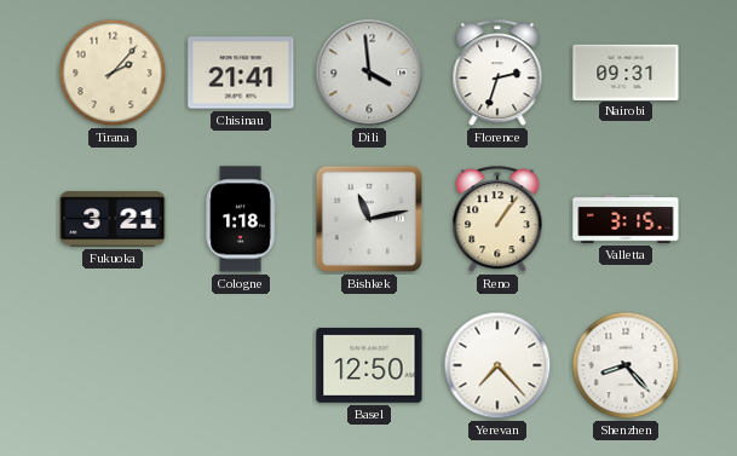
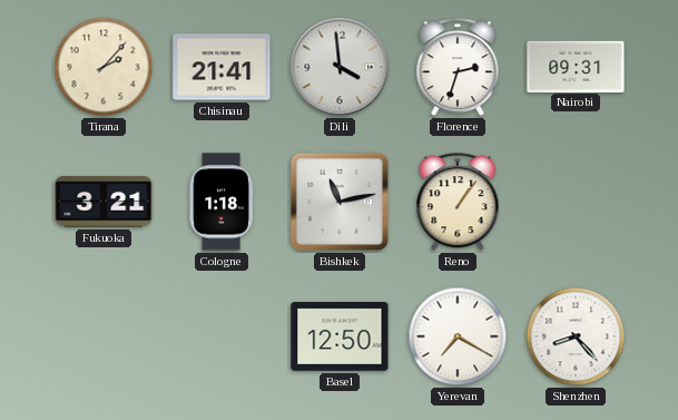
Valletta: 3:15 -> none (626, 219)
Yerevan: 7:23 -> 7:20 (458, 336)
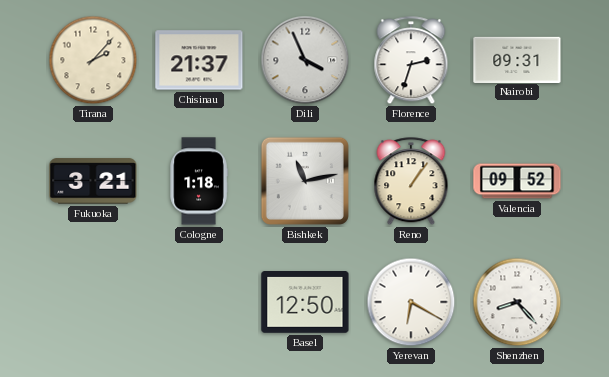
Chisinau: 21:41 -> 21:37 (199, 60)
Dili: 3:59 -> 3:56 (305, 60)
Valencia: none -> 09:52 (517, 181)
Yerevan: 7:20 -> 6:20 (411, 302)
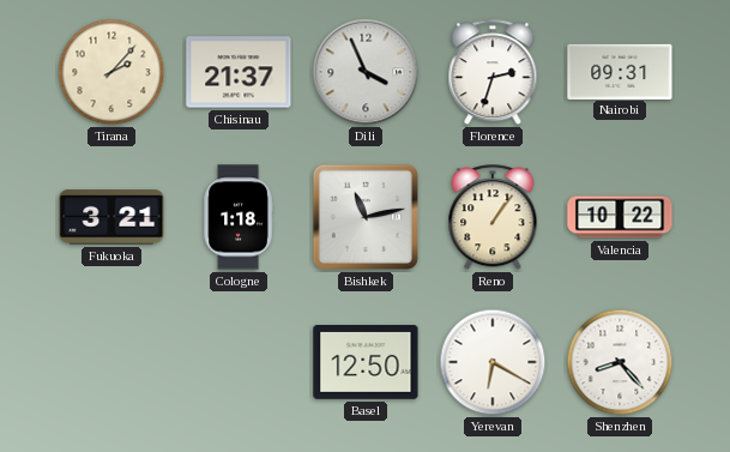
Valencia: 09:52 -> 10:22 (620, 217)
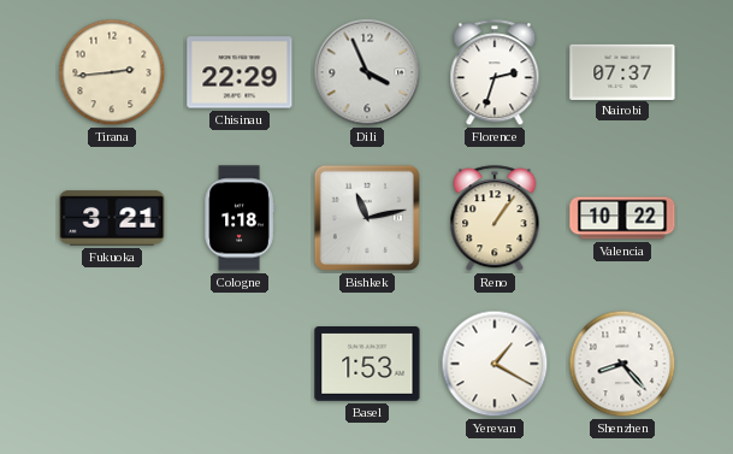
Tirana: 2:07 -> 2:44 (112, 72)
Chisinau: 21:37 -> 22:29 (240, 72)
Nairobi: 09:31 -> 07:37 (622, 71)
Basel: 12:50 -> 1:53 (367, 365)
Yerevan: 6:20 -> 1:20 (495, 364)
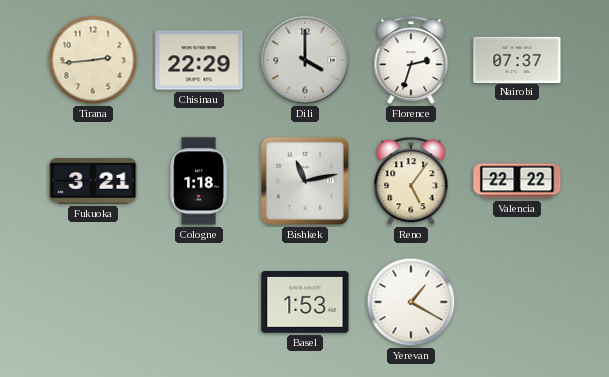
Dili: 3:56 -> 4:00 (305, 60)
Reno: 1:06 -> 5:06 (411, 182)
Valencia: 10:22 -> 22:22 (517, 181)
Shenzhen: 8:23 -> none (622, 364)
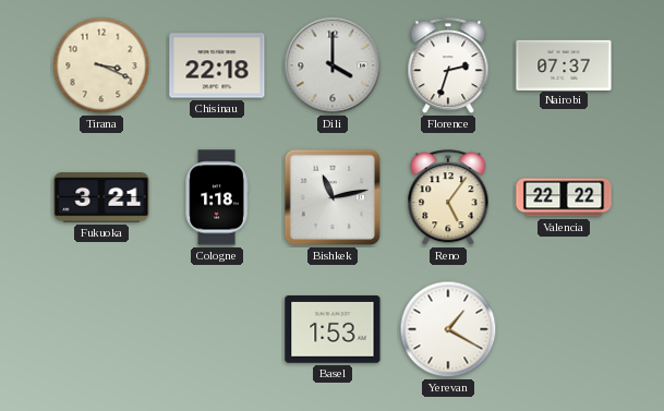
Tirana: 2:44 -> 3:19 (101, 65)
Chisinau: 22:29 -> 22:18 (217, 65)
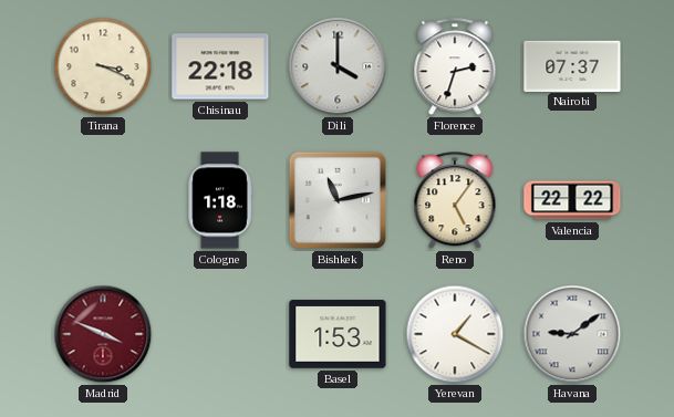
Fukuoka: 3:21 -> none (101, 197)
Madrid: none -> 3:49 (103, 334)
Havana: none -> 9:09 (572, 334)
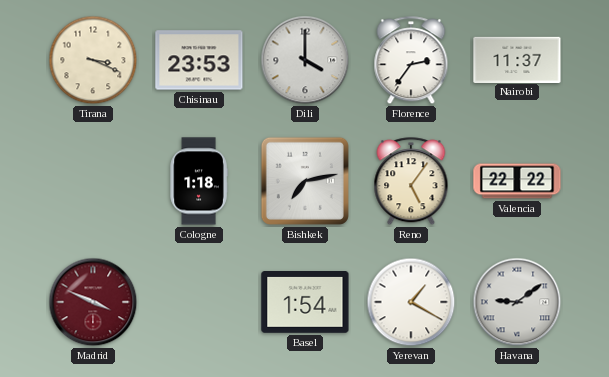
Chisinau: 22:18 -> 23:53 (199, 60)
Florence: 2:33 -> 2:36 (411, 61)
Nairobi: 07:37 -> 11:37 (517, 59)
Bishkek: 11:13 -> 7:13 (305, 181)
Basel: 1:53 -> 1:54 (305, 303)
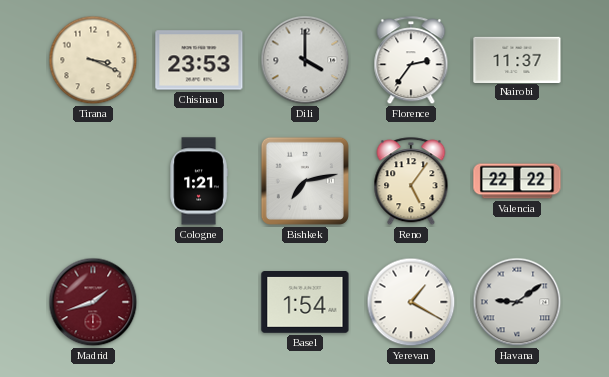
Cologne: 1:18 -> 1:21 (199, 181)
Madrid: 3:49 -> 1:42 (93, 302)
